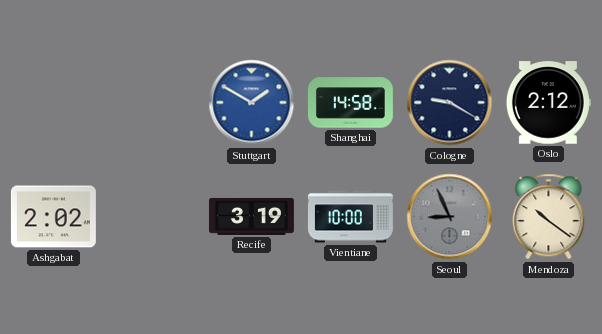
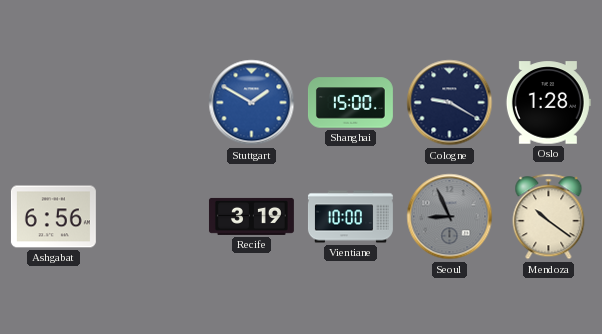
Shanghai: 14:58 -> 15:00 (350, 103)
Oslo: 2:12 -> 1:28 (548, 103)
Ashgabat: 2:02 -> 6:56 (53, 217)
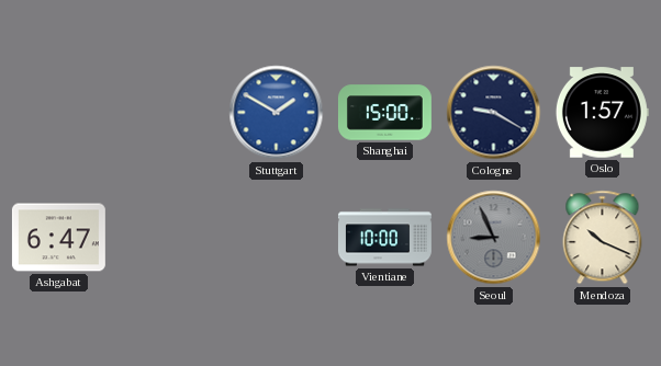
Oslo: 1:28 -> 1:57 (602, 113)
Ashgabat: 6:56 -> 6:47 (58, 238)
Recife: 3:19 -> none (251, 216)
Mendoza: 10:21 -> 10:19 (603, 238)
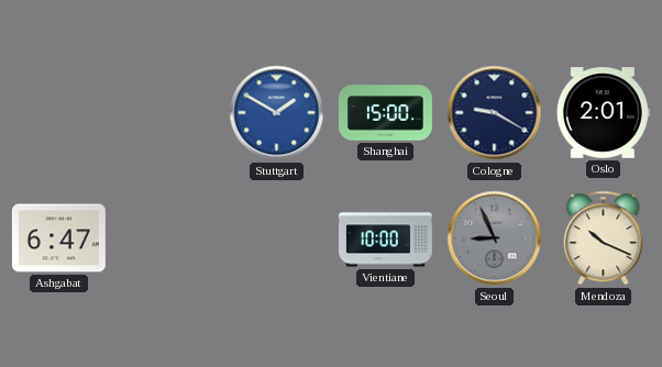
Oslo: 1:57 -> 2:01 (603, 113)
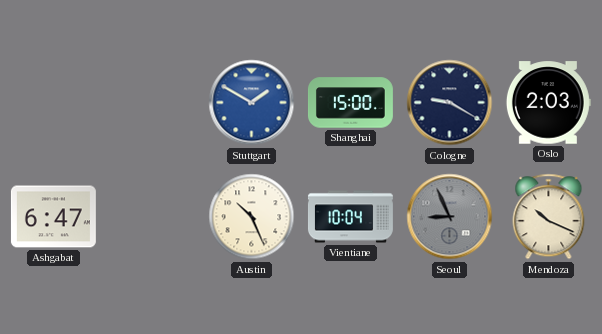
Oslo: 2:01 -> 2:03 (548, 103)
Austin: none -> 10:26 (252, 217)
Vientiane: 10:00 -> 10:04 (350, 217)
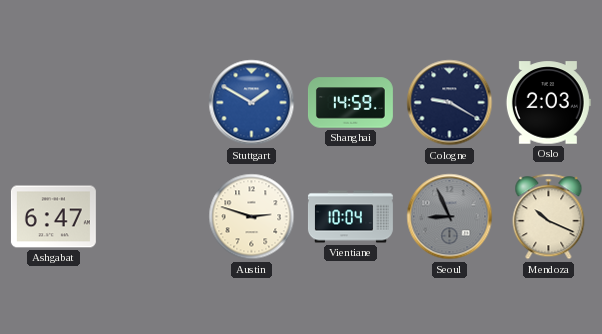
Shanghai: 15:00 -> 14:59 (350, 103)
Austin: 10:26 -> 2:48 (252, 217)
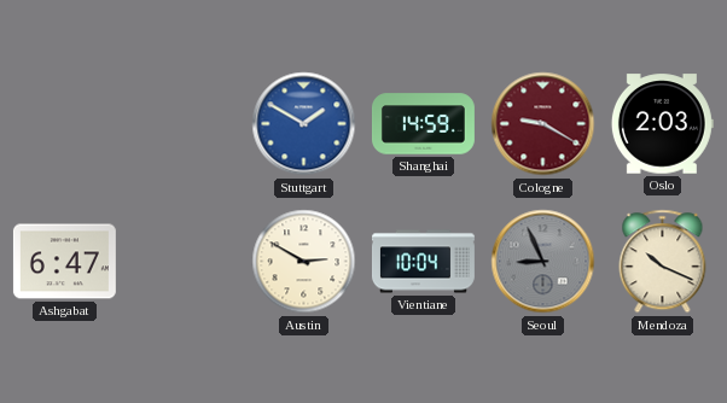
Cologne dial: navy -> burgundy (543, 124)
Austin: 2:48 -> 2:50 (304, 262)
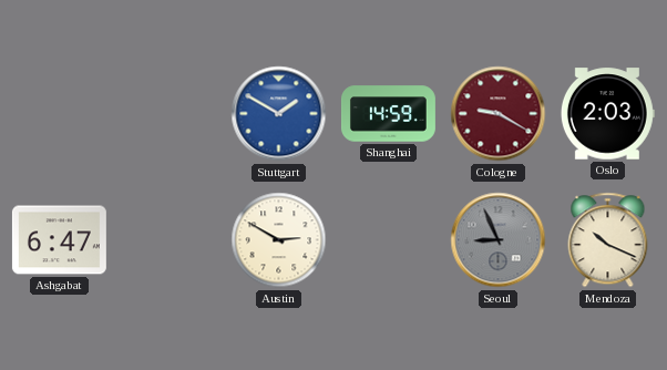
Vientiane: 10:04 -> none (423, 262)
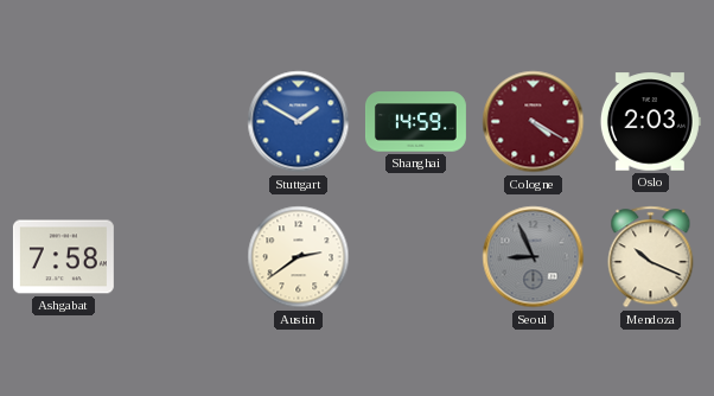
Cologne: 9:20 -> 4:20 (534, 122)
Ashgabat: 6:47 -> 7:58 (63, 257)
Austin: 2:50 -> 2:39 (299, 257)
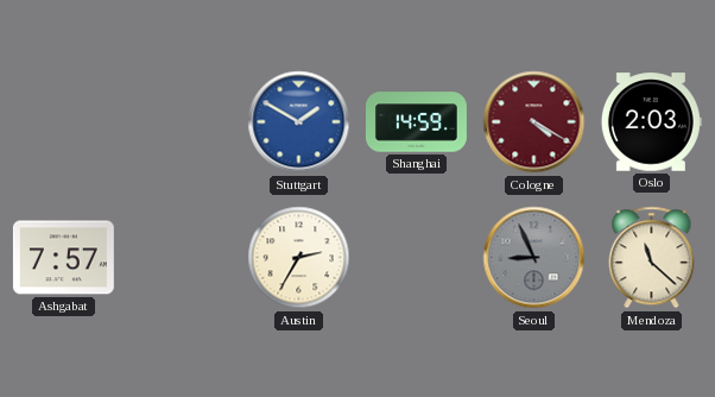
Ashgabat: 7:58 -> 7:57 (63, 258)
Austin: 2:39 -> 2:35 (299, 258)
Mendoza: 10:19 -> 11:22 (652, 258)
